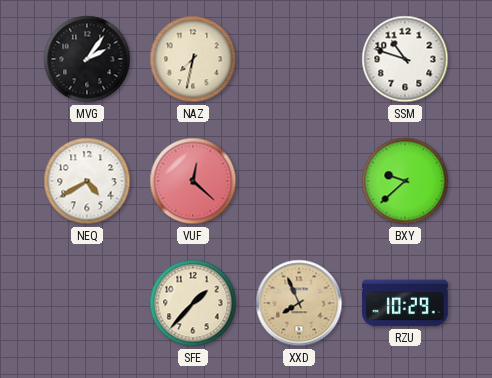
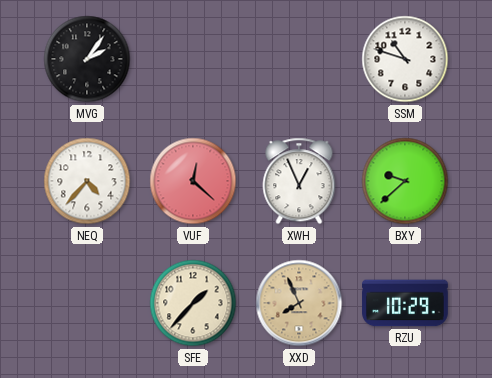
NAZ: 7:32 -> none (193, 59)
NEQ: 4:40 -> 4:37 (87, 181)
XWH: none -> 12:56 (299, 181)
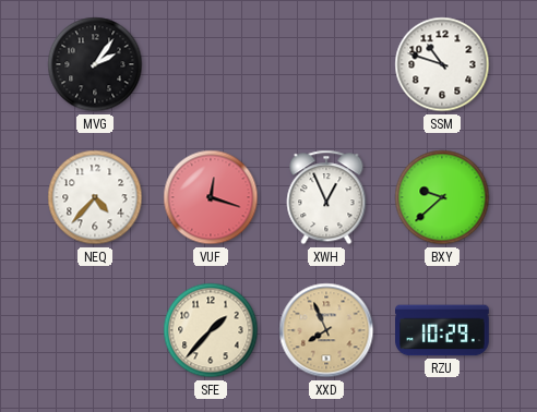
VUF: 12:22 -> 12:18 (211, 197)
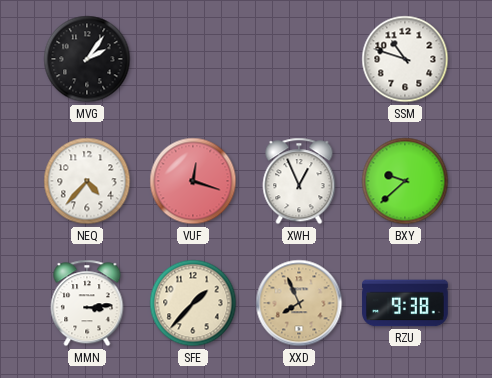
MMN: none -> 3:14 (87, 303)
RZU: 10:29 -> 9:38 (405, 303)
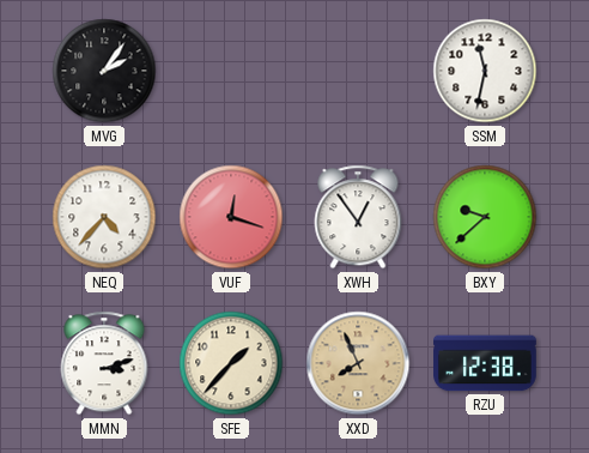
SSM: 10:48 -> 11:32 (485, 71)
XWH: 12:56 -> 12:54 (358, 217)
MMN: 3:14 -> 3:12 (104, 363)
RZU: 9:38 -> 12:38 (485, 363)
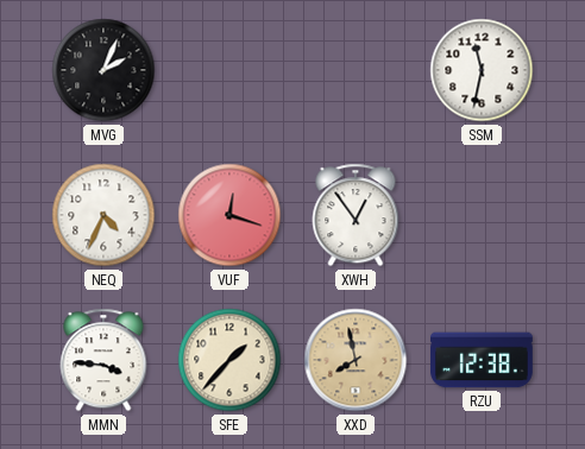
MVG: 2:06 -> 2:04 (103, 70)
NEQ: 4:37 -> 4:34 (103, 215)
BXY: 9:38 -> none (485, 217)
MMN: 3:12 -> 3:46 (103, 360)
XXD: 7:56 -> 7:58 (356, 360)
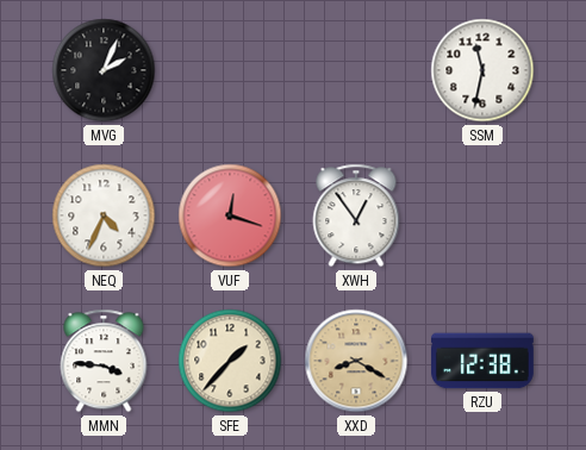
XXD: 7:58 -> 8:20 (356, 361)
